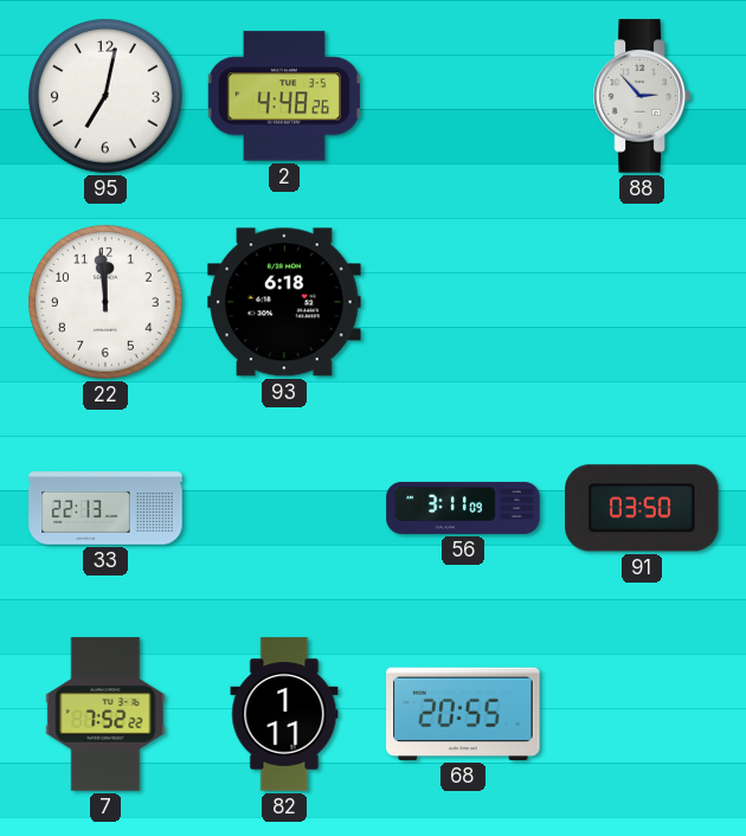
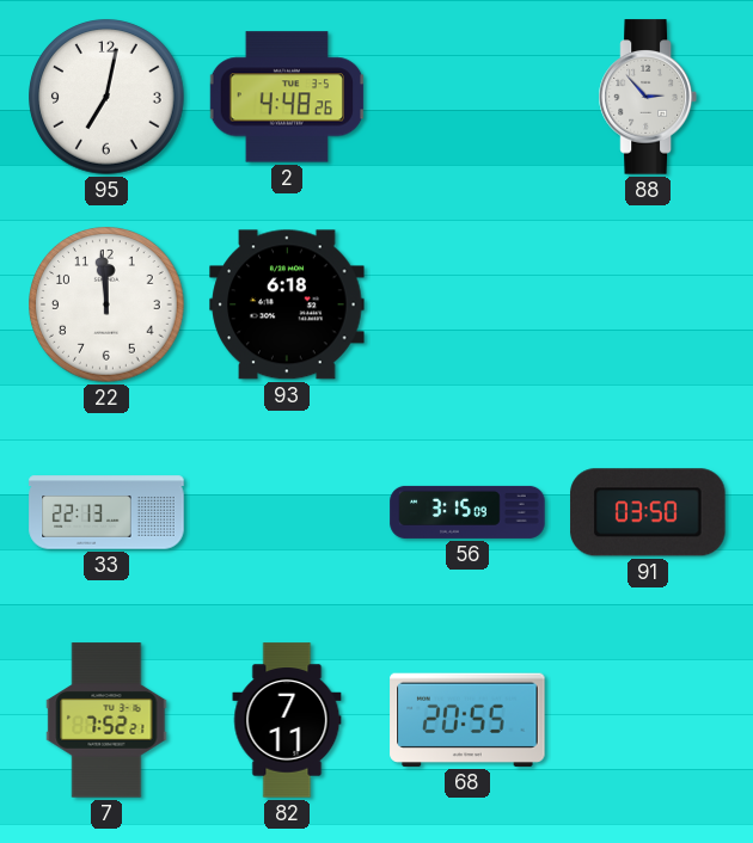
56: 3:11 -> 3:15 (467, 512)
7: 7:52:22 -> 7:52:21 (106, 720)
82: 1:11 -> 7:11 (287, 720)
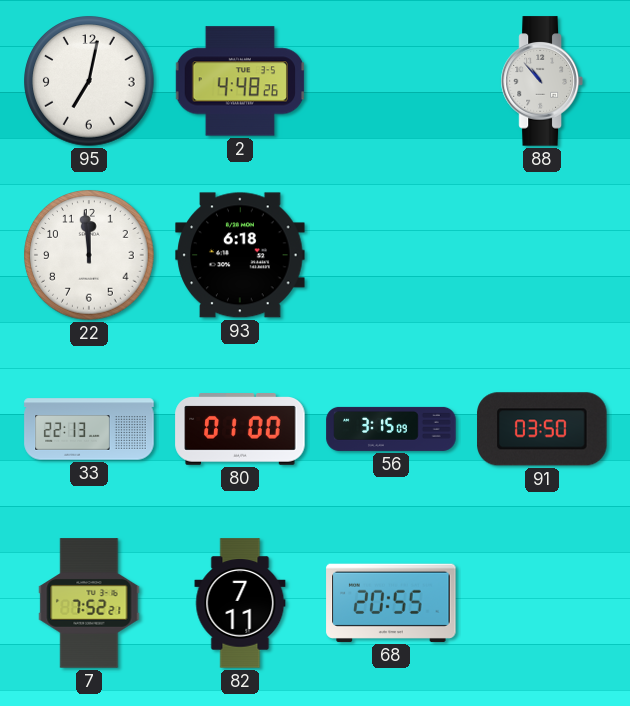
88: 2:53 -> 10:53 (542, 81)
80: none -> 01:00 (240, 430)
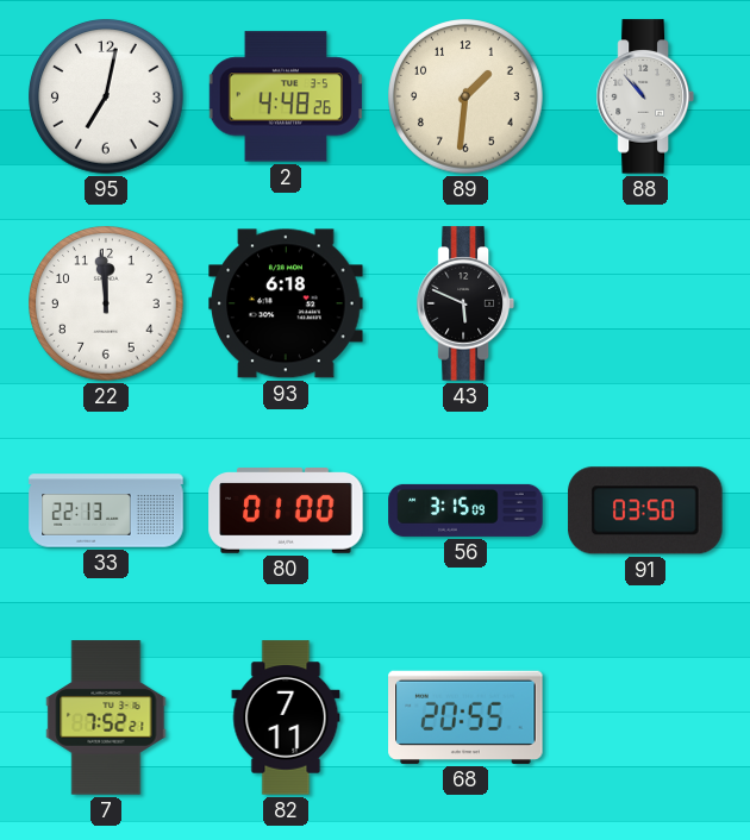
89: none -> 1:31 (465, 96)
43: none -> 5:49 (465, 303)
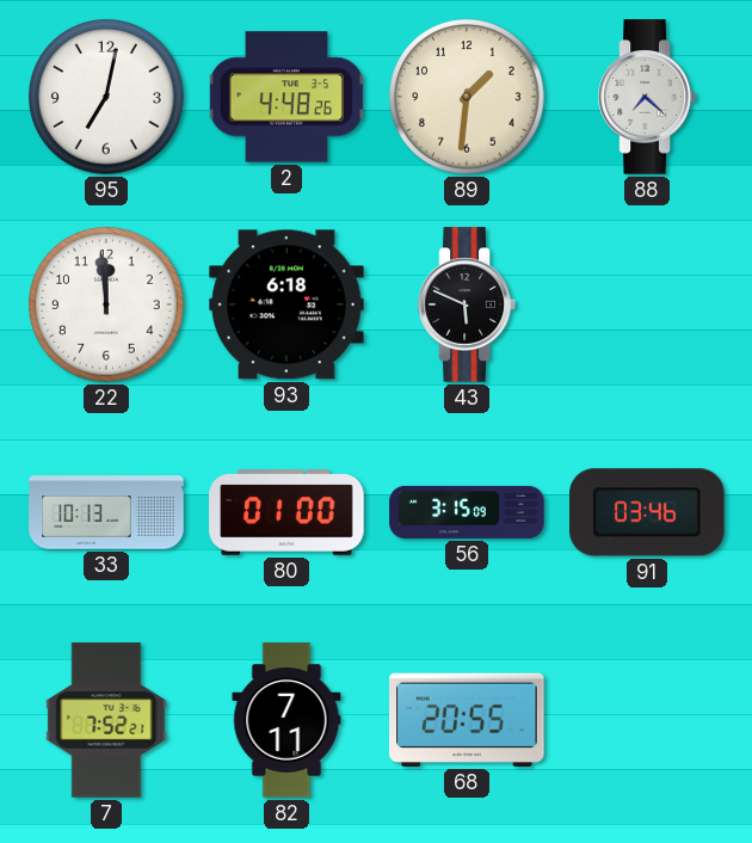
88: 10:53 -> 7:22 (647, 97)
33: 22:13 -> 10:13 (106, 512)
91: 03:50 -> 03:46 (647, 512)
